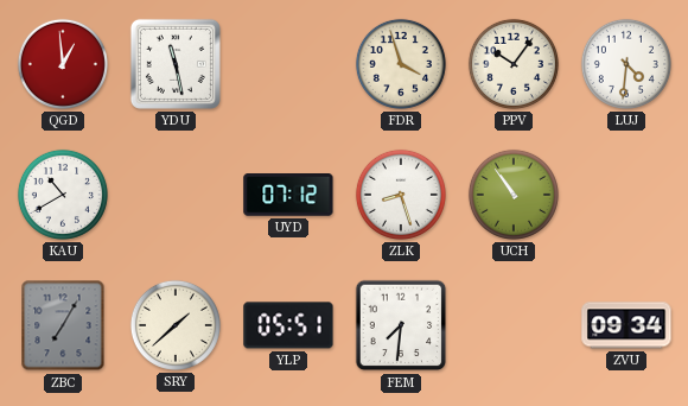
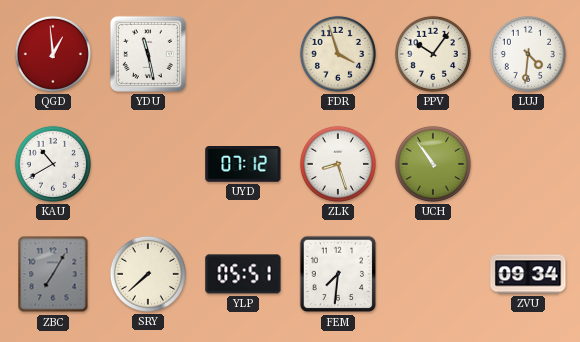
SRY: 1:38 -> 7:38 (148, 274)
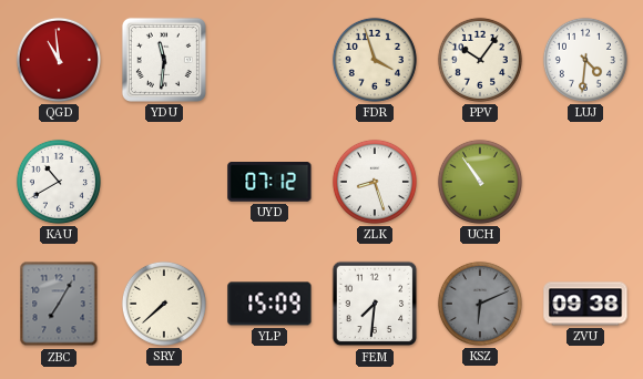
QGD: 12:59 -> 10:59 (59, 60)
YDU: 11:28 -> 11:31 (164, 60)
YLP: 05:51 -> 15:09 (269, 304)
KSZ: none -> 6:11 (480, 304)
ZVU: 09:34 -> 09:38 (585, 304)
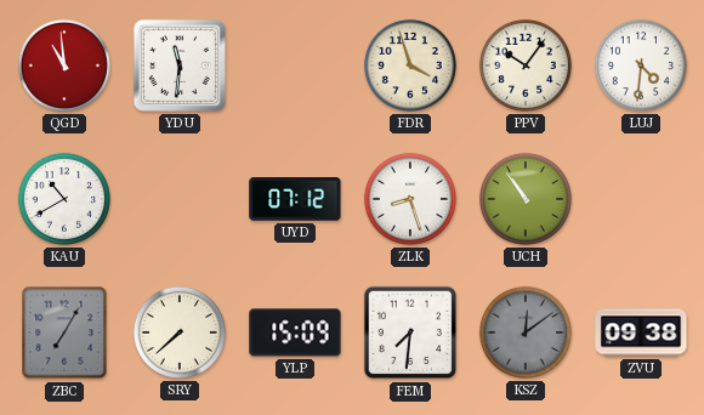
KSZ: 6:11 -> 12:09 (526, 332)
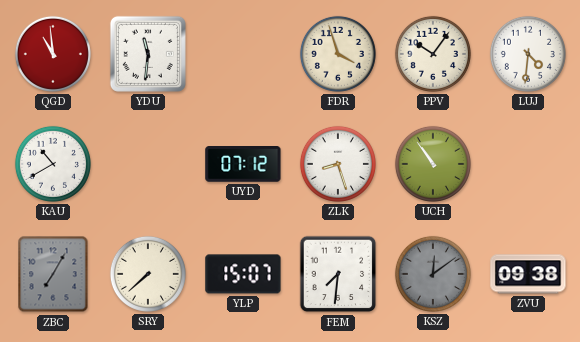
YLP: 15:09 -> 15:07 (243, 274)
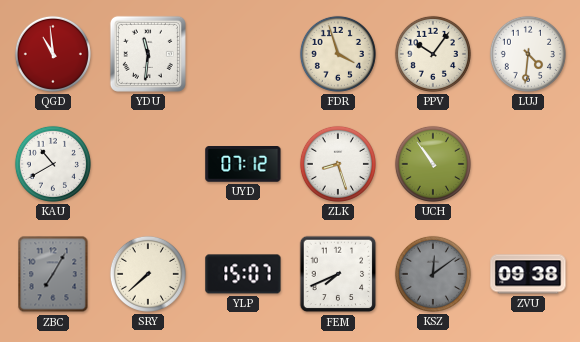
FEM: 7:31 -> 7:41 (338, 274)
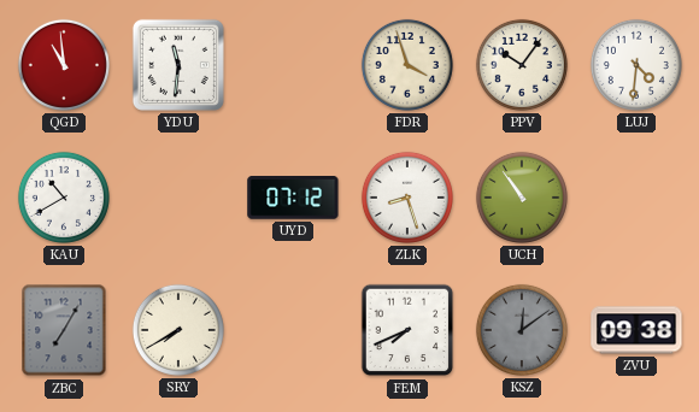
SRY: 7:38 -> 7:40 (178, 330)
YLP: 15:07 -> none (243, 274)
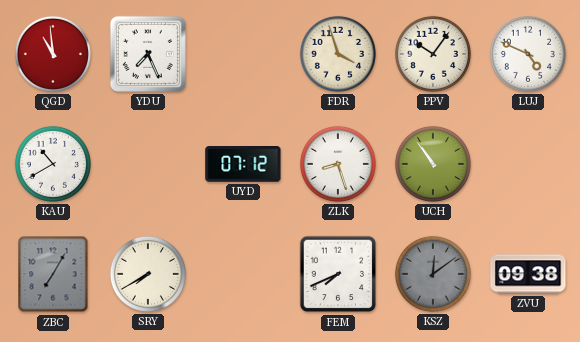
YDU: 11:31 -> 7:26 (148, 54)
LUJ: 4:31 -> 4:49 (528, 54)
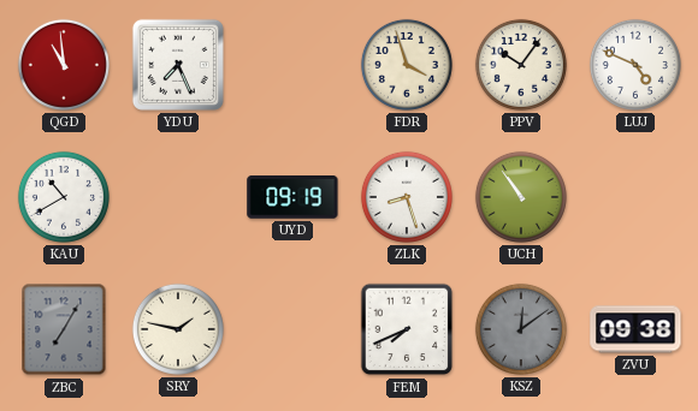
UYD: 07:12 -> 09:19 (292, 198)
SRY: 7:40 -> 1:47 (178, 329)
